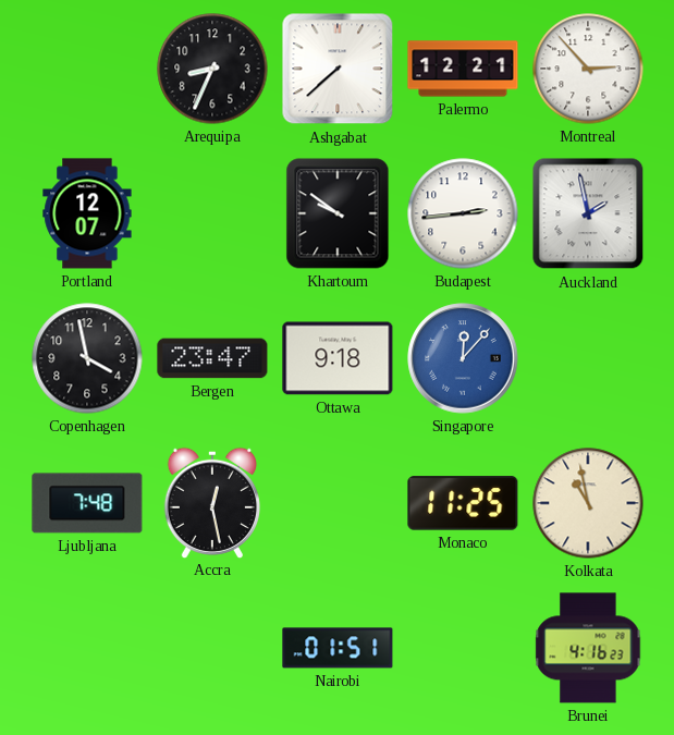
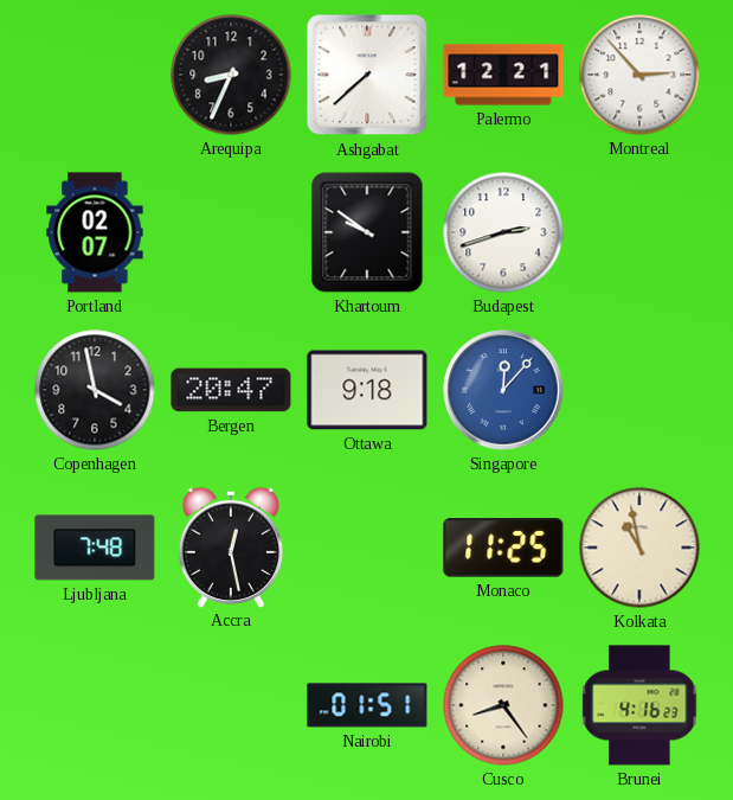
Portland: 12:07 -> 02:07 (95, 232)
Budapest: 2:44 -> 2:42 (503, 232)
Auckland: 1:58 -> none (588, 213)
Bergen: 23:47 -> 20:47 (231, 390)
Cusco: none -> 8:24 (503, 705)
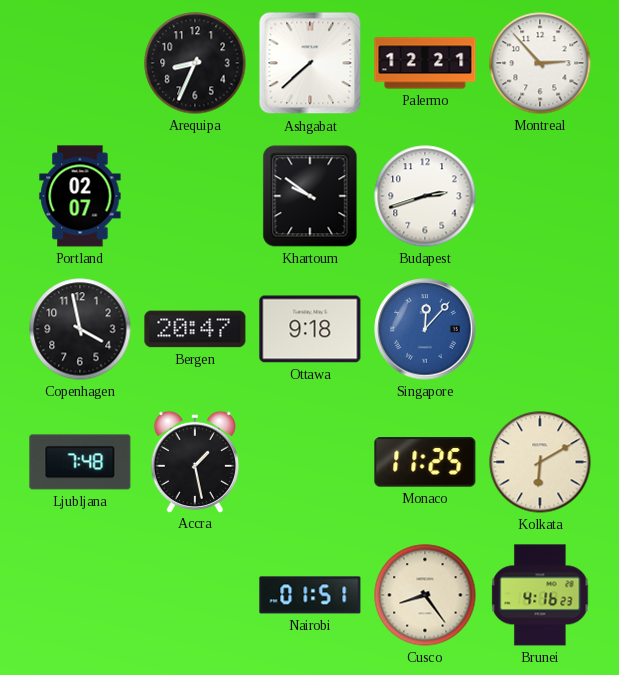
Accra: 12:28 -> 1:28 (195, 461)
Kolkata: 10:58 -> 6:10 (540, 462)
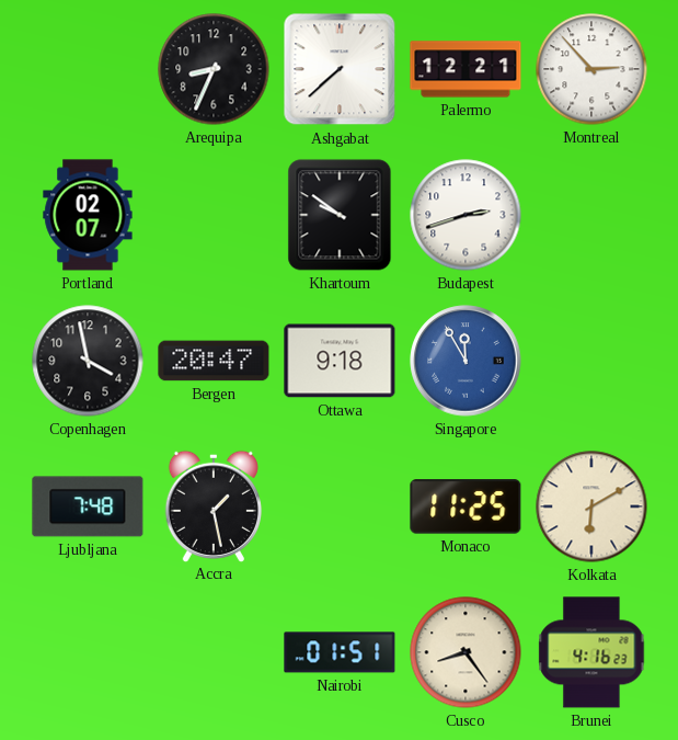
Singapore: 12:07 -> 11:55 (466, 361)
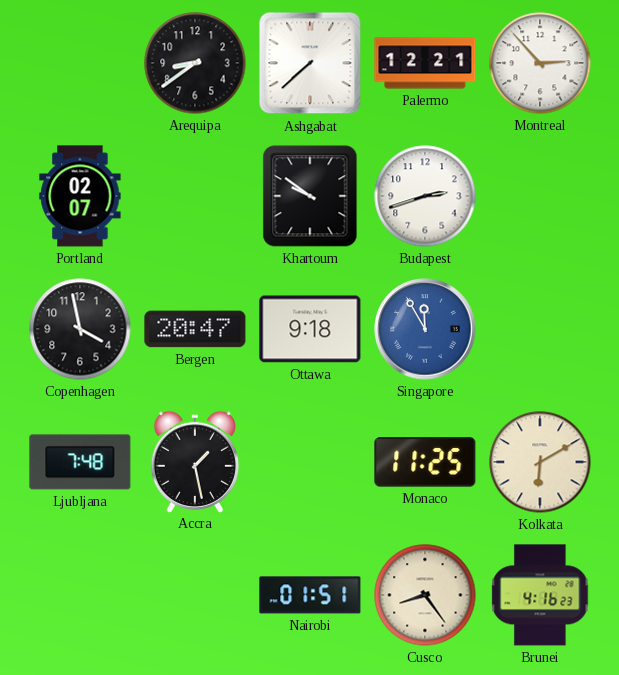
Arequipa: 8:34 -> 8:39 (195, 63)
